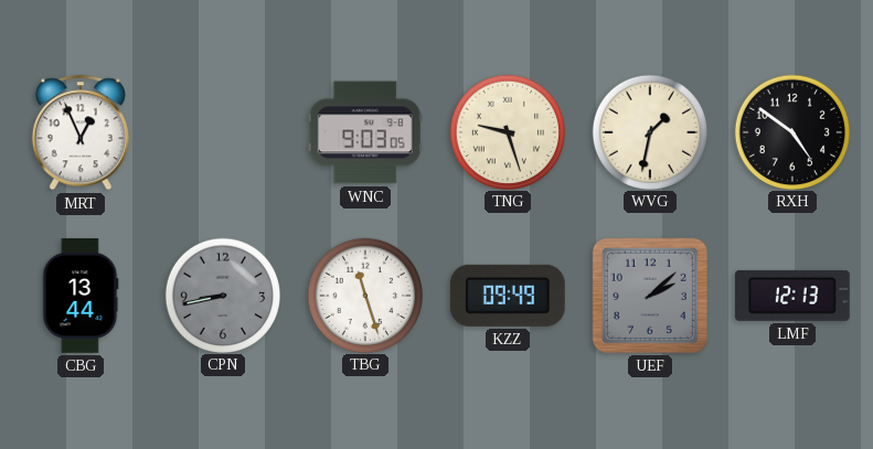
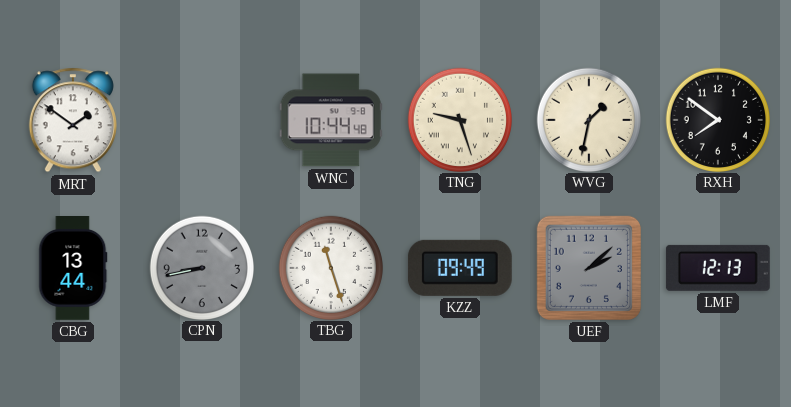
MRT: 12:56 -> 1:51 (73, 120)
WNC: 9:03 -> 10:44 (331, 120)
RXH: 4:51 -> 7:51 (717, 119)
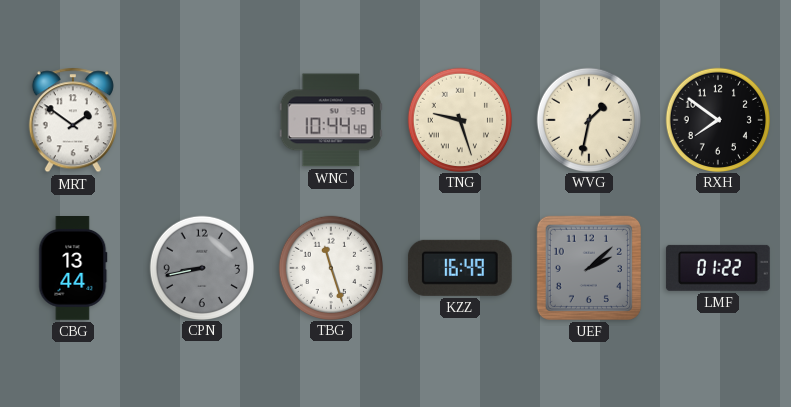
KZZ: 09:49 -> 16:49 (460, 268)
LMF: 12:13 -> 01:22 (718, 268)
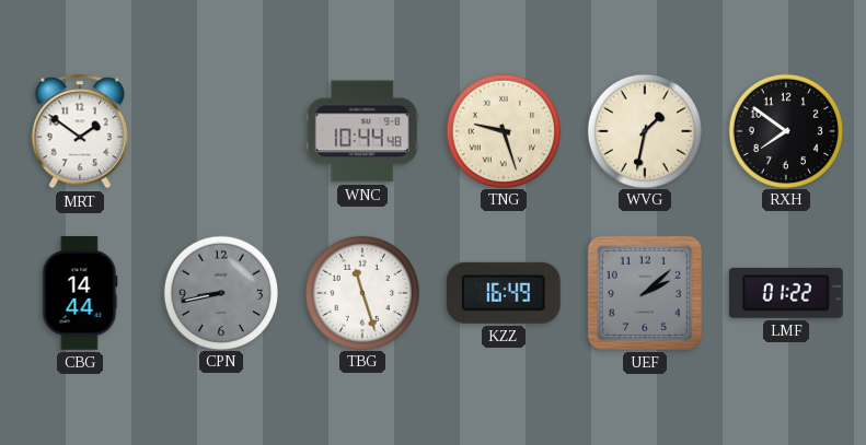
CBG: 13:44 -> 14:44 (80, 294)
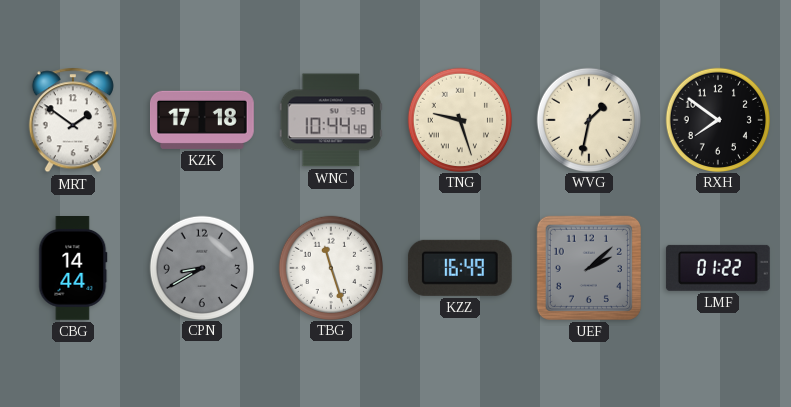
KZK: none -> 17:18 (203, 120)
CPN: 8:43 -> 8:40 (201, 267)
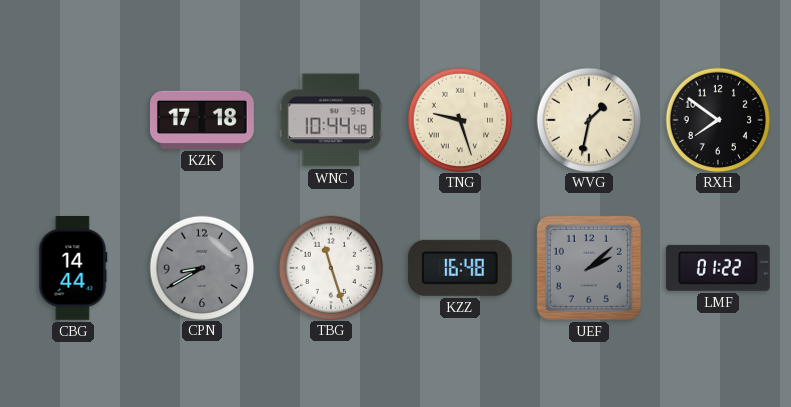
MRT: 1:51 -> none (73, 120)
KZZ: 16:49 -> 16:48 (460, 268)
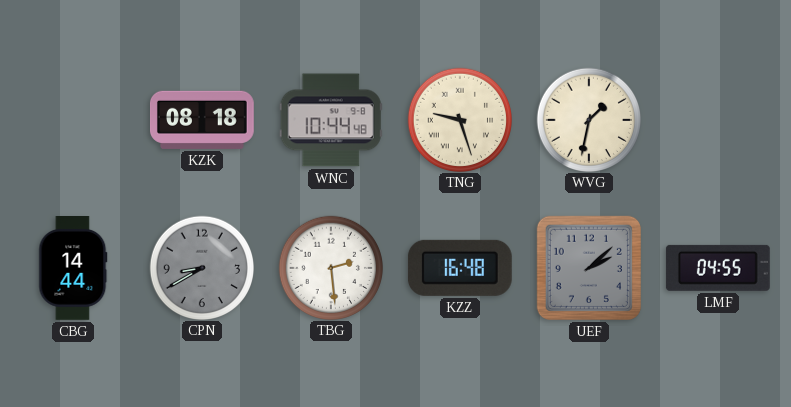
KZK: 17:18 -> 08:18 (203, 120)
RXH: 7:51 -> none (717, 119)
TBG: 11:27 -> 2:29 (330, 267)
LMF: 01:22 -> 04:55 (718, 268)
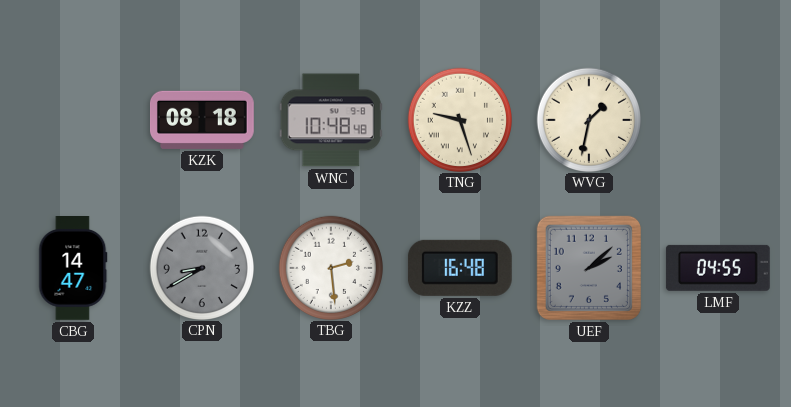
WNC: 10:44 -> 10:48 (331, 120)
CBG: 14:44 -> 14:47 (73, 269)
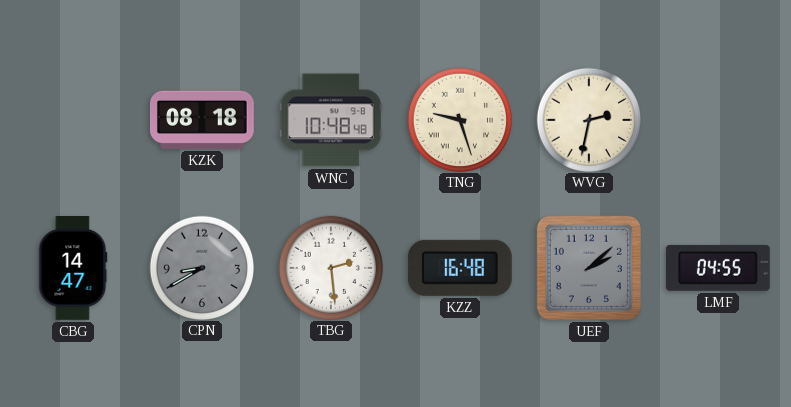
WVG: 1:32 -> 2:32 (588, 119)
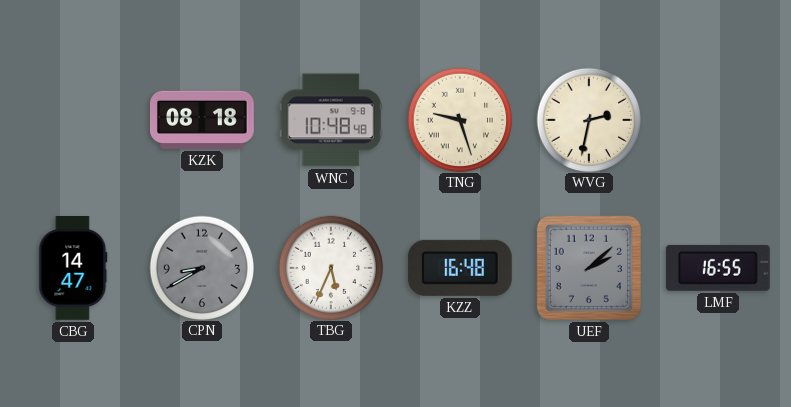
TBG: 2:29 -> 5:34 (330, 267)
LMF: 04:55 -> 16:55 (718, 268)
